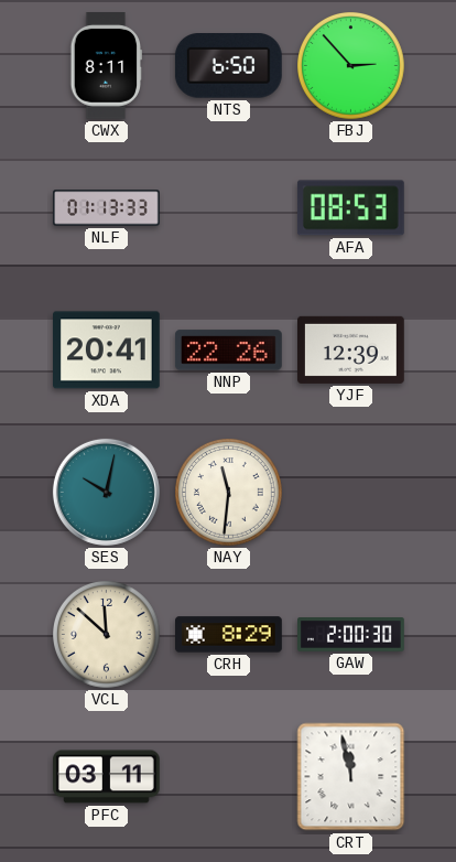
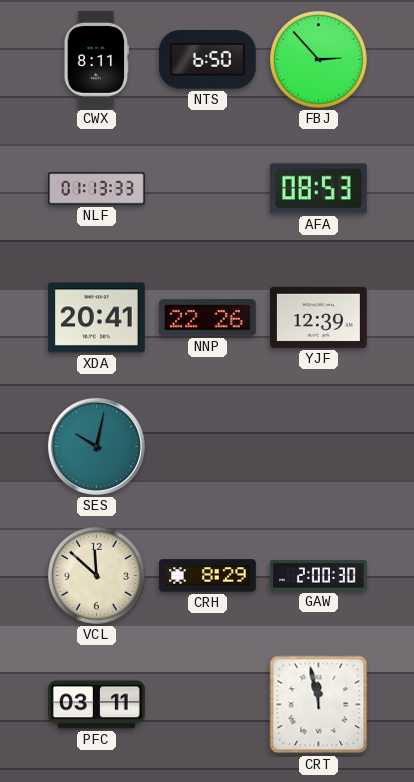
NAY: 11:31 -> none (229, 493)
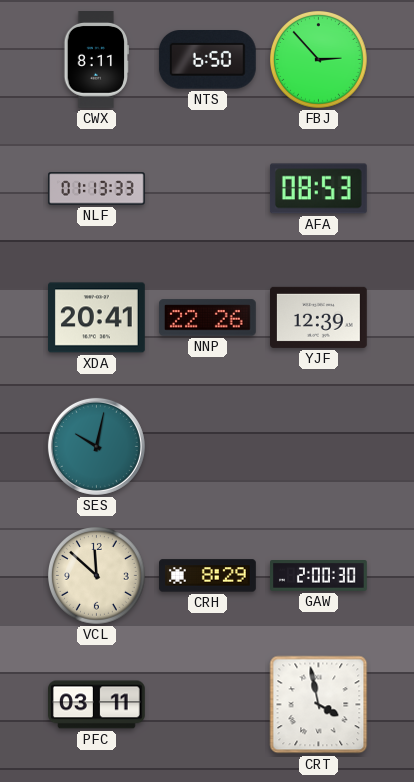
CRT: 11:58 -> 3:58 (319, 705)
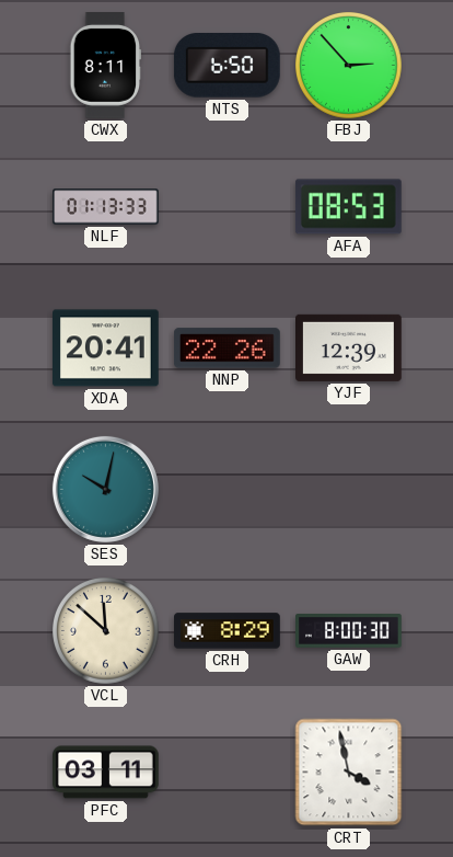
GAW: 2:00 -> 8:00 (349, 631)
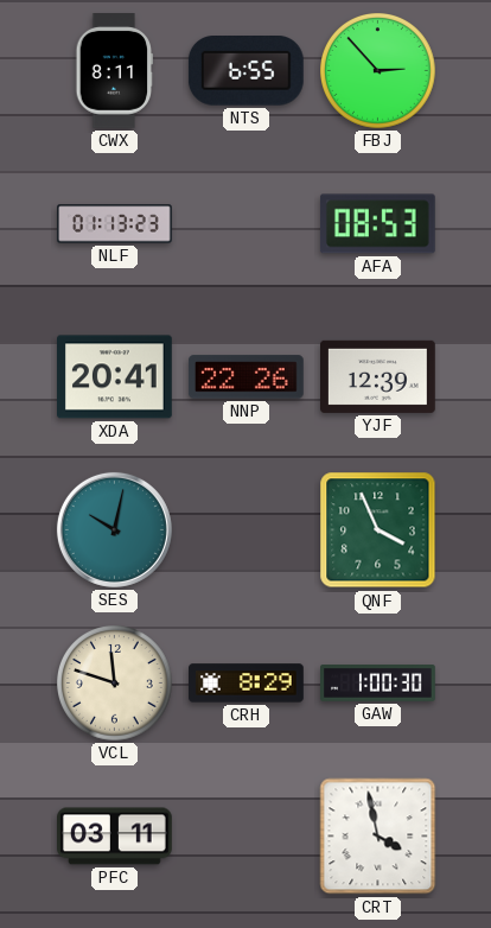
NTS: 6:50 -> 6:55 (245, 71)
NLF: 01:13:33 -> 01:13:23 (115, 224)
QNF: none -> 3:56 (378, 530)
VCL: 11:52 -> 11:48 (115, 684)
GAW: 8:00 -> 1:00 (378, 684)
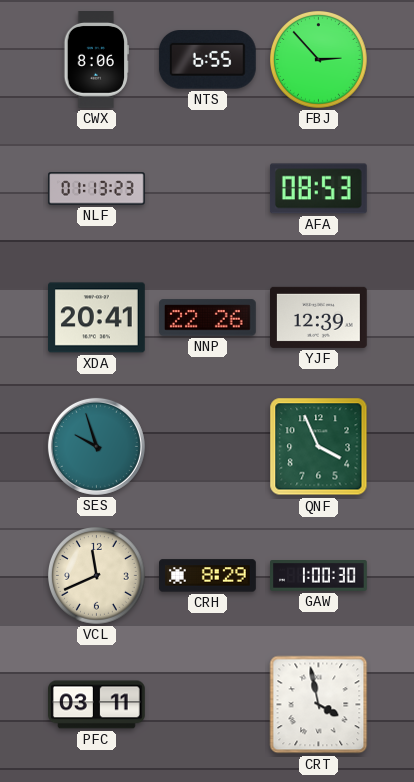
CWX: 8:11 -> 8:06 (97, 60)
SES: 10:02 -> 9:57 (96, 446)
VCL: 11:48 -> 11:41 (97, 576)
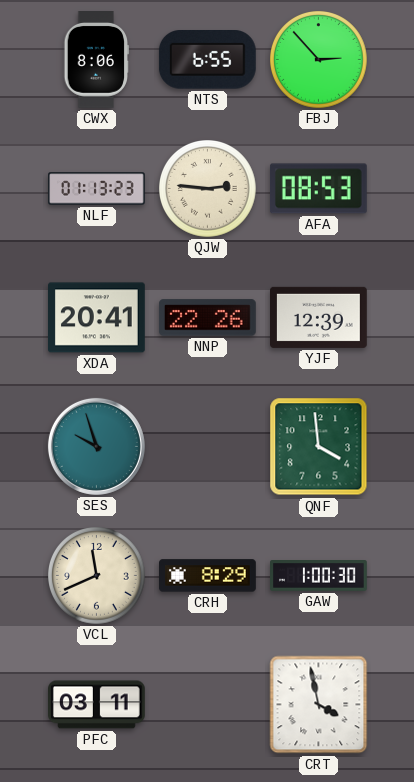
QJW: none -> 2:46 (208, 189)
QNF: 3:56 -> 3:59 (319, 447)
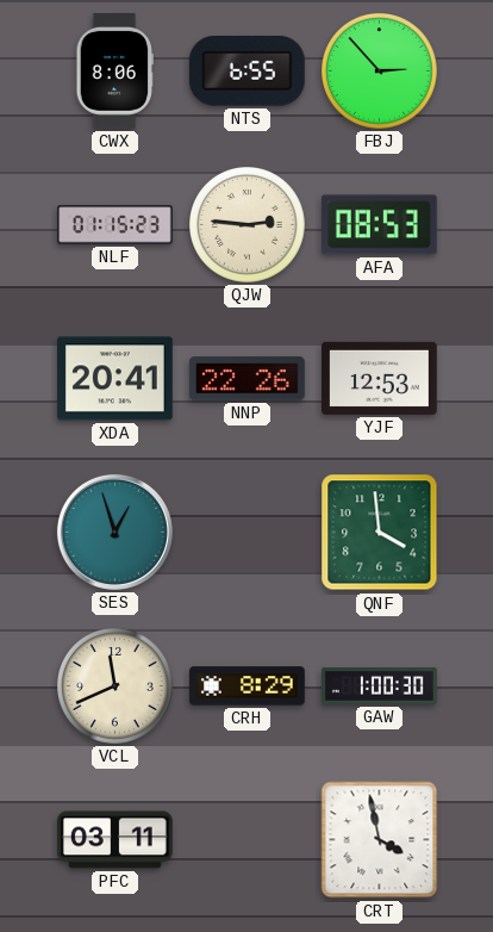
NLF: 01:13 -> 01:15 (116, 225)
YJF: 12:39 -> 12:53 (380, 378)
SES: 9:57 -> 12:57 (114, 532)
